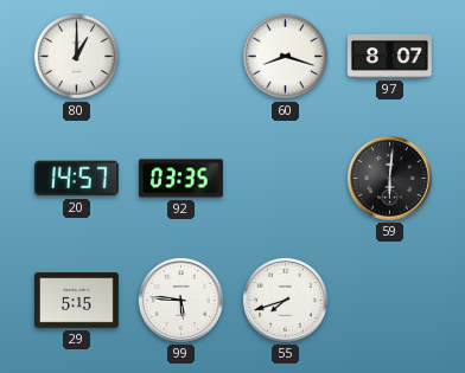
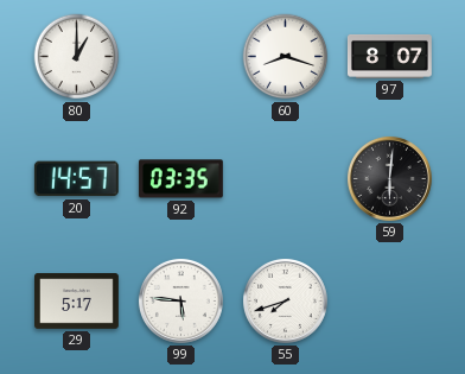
29: 5:15 -> 5:17 (77, 302)
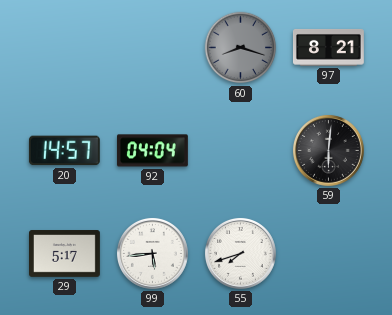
80: 1:00 -> none (77, 57)
60 dial: white -> grey (241, 48)
97: 8:07 -> 8:21 (329, 47)
92: 03:35 -> 04:04 (152, 151)
99: 5:46 -> 5:44 (152, 253)
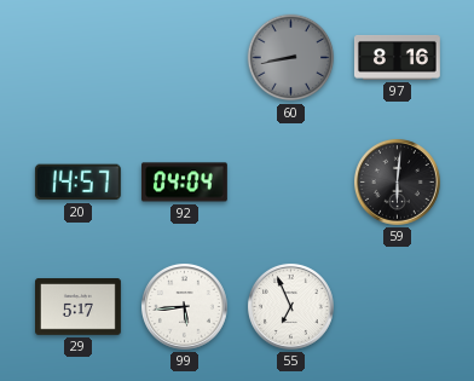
60: 8:18 -> 8:43 (291, 58)
97: 8:21 -> 8:16 (398, 57)
55: 7:42 -> 6:56 (290, 306)
